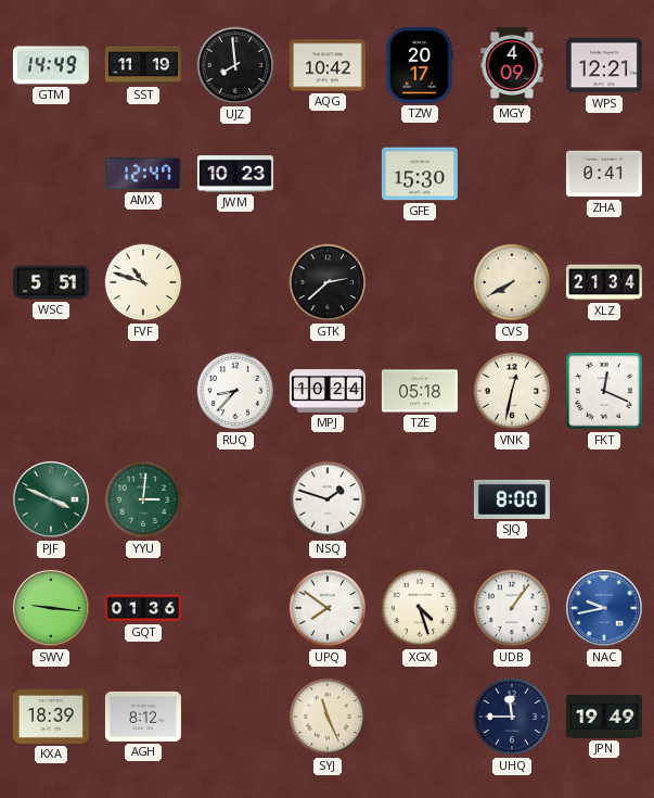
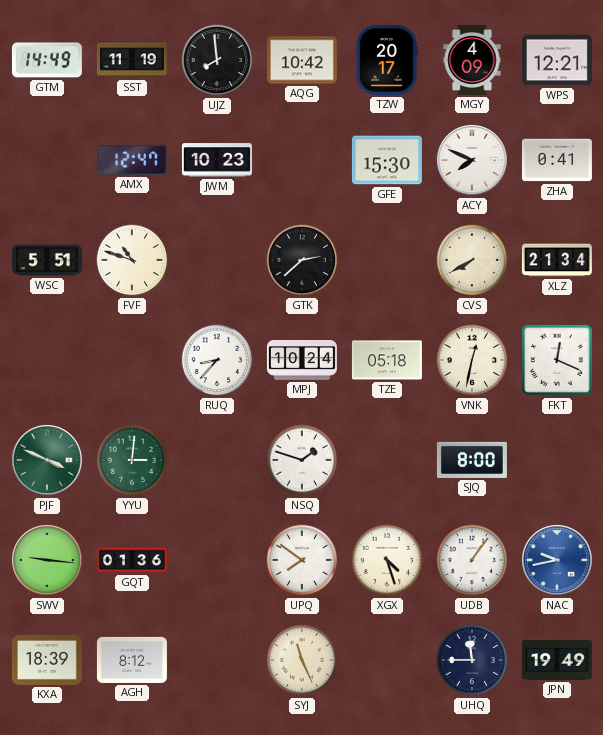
ACY: none -> 7:49 (472, 160)
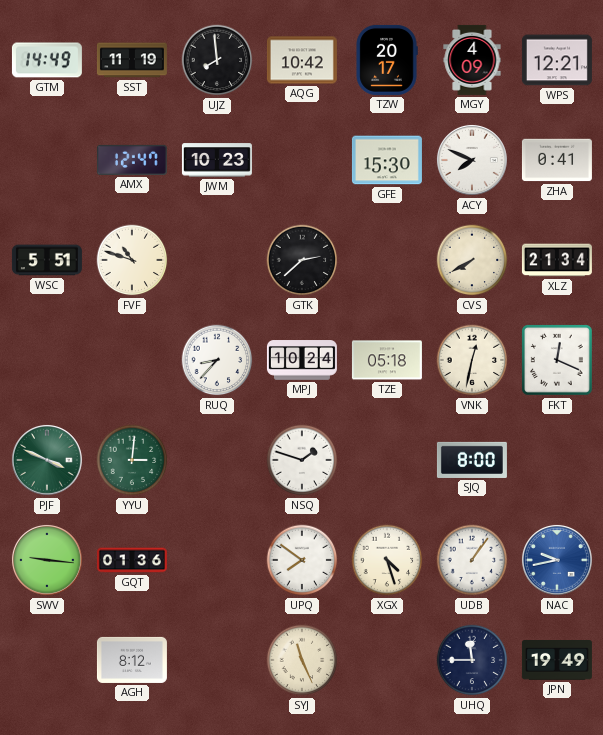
KXA: 18:39 -> none (47, 660)
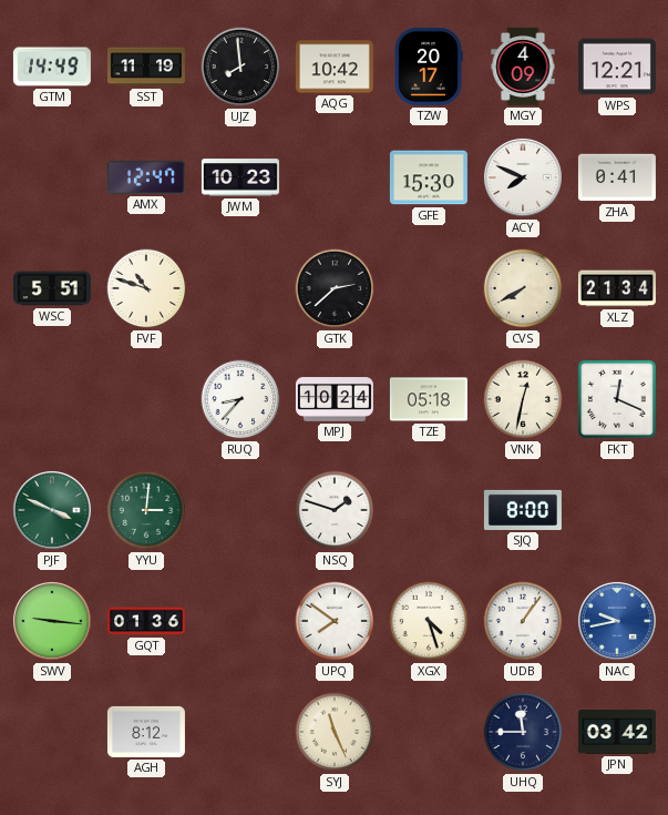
JPN: 19:49 -> 03:42 (617, 733)
